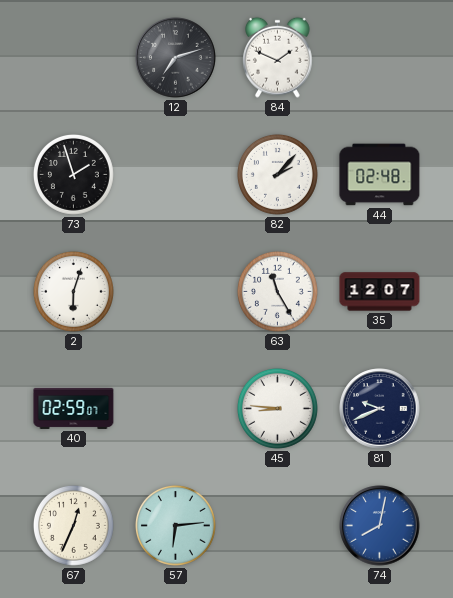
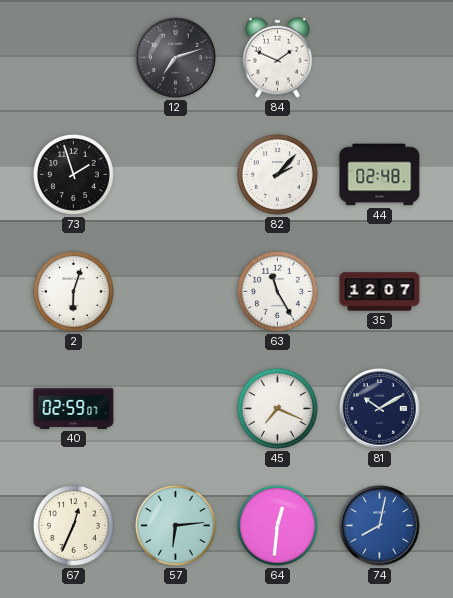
45: 8:46 -> 7:19 (277, 408)
81: 9:41 -> 10:10 (380, 409)
64: none -> 12:31 (277, 525)
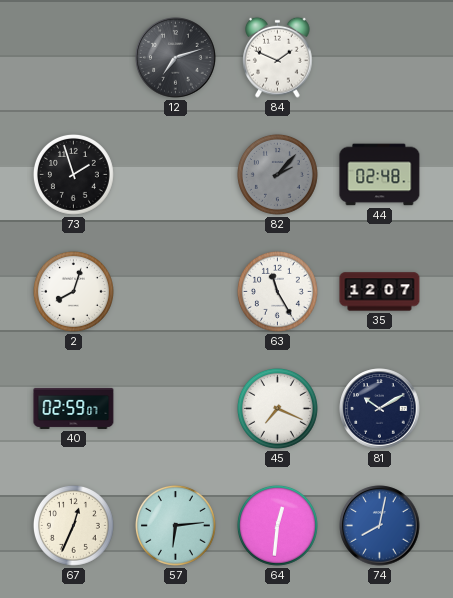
82 dial: white -> grey (277, 174)
2: 6:03 -> 8:03 (73, 291)
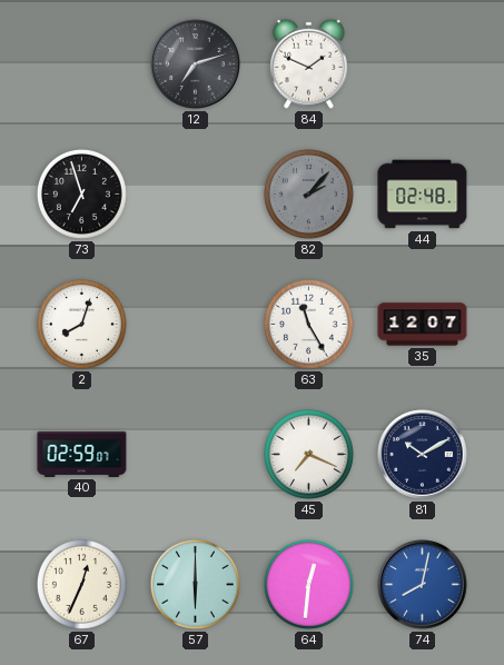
73: 1:57 -> 6:57 (81, 193)
57: 6:14 -> 6:00 (195, 584)
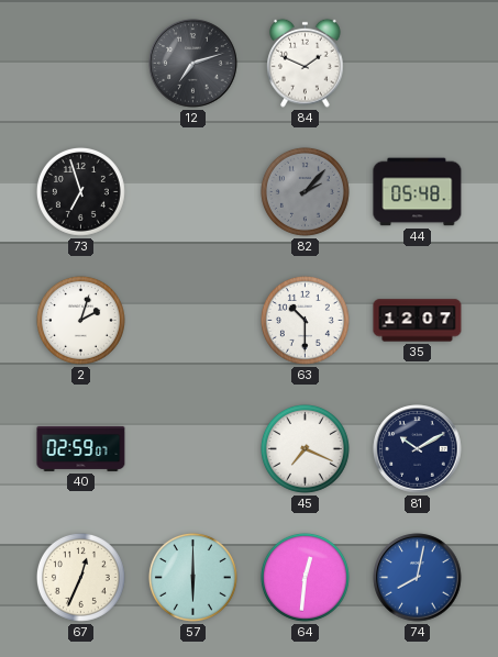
44: 02:48 -> 05:48 (418, 192)
2: 8:03 -> 2:03 (80, 320)
63: 11:25 -> 10:30 (305, 320)
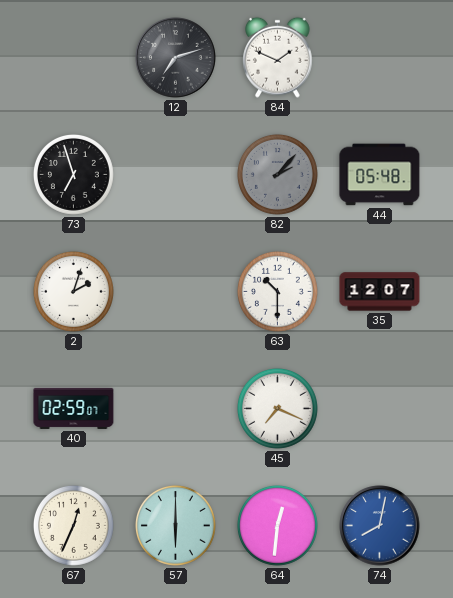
81: 10:10 -> none (418, 449)
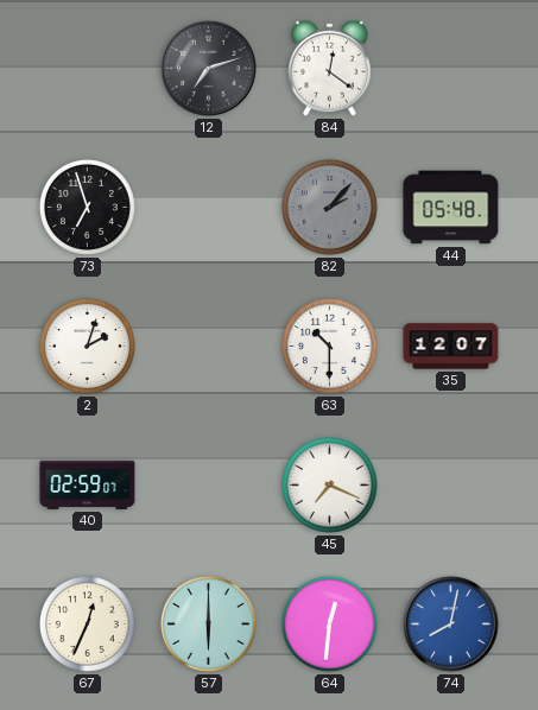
84: 1:49 -> 12:21 (330, 68)
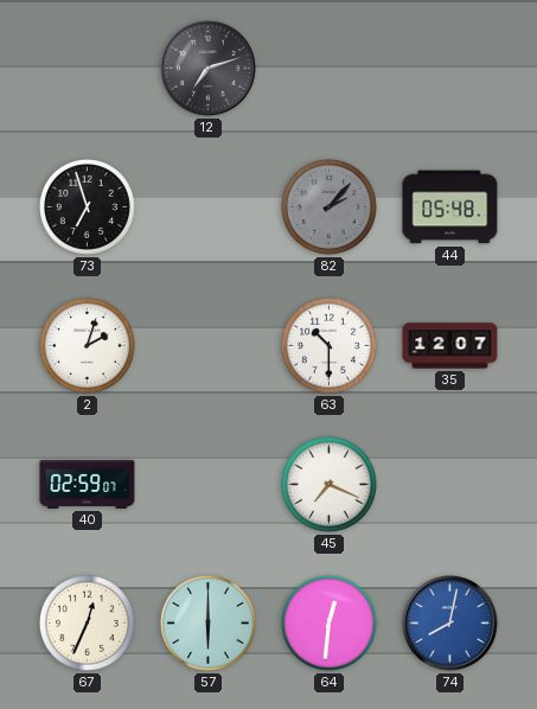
84: 12:21 -> none (330, 68)
